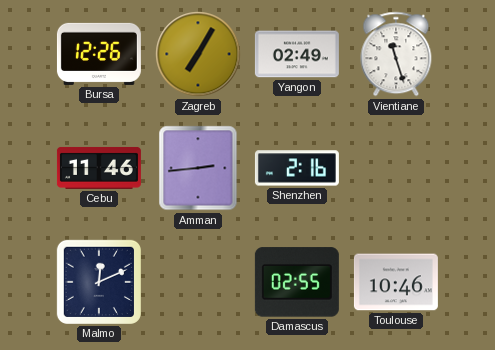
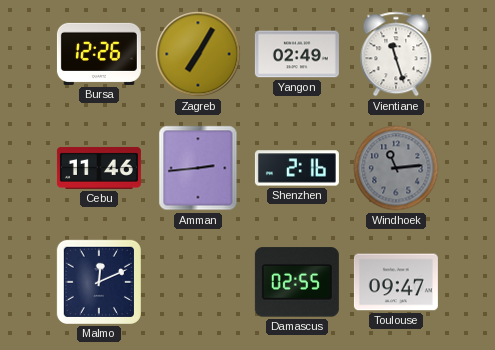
Windhoek: none -> 11:14 (396, 168)
Toulouse: 10:46 -> 09:47 (396, 282)
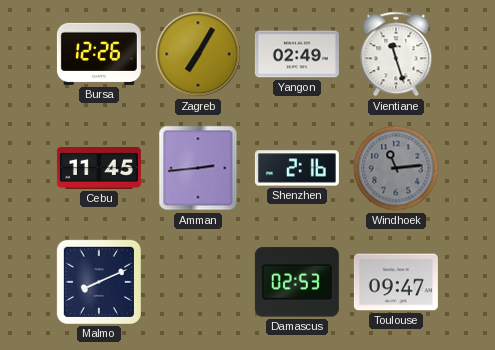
Cebu: 11:46 -> 11:45 (99, 168)
Malmo: 12:11 -> 8:11 (99, 282)
Damascus: 02:55 -> 02:53 (297, 282)
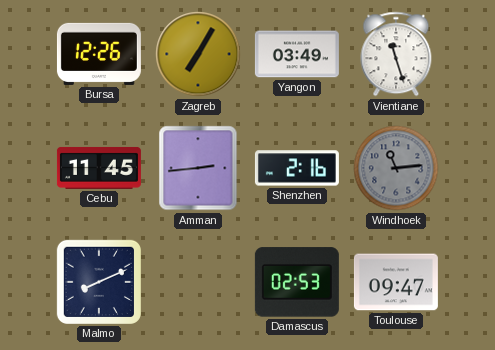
Yangon: 02:49 -> 03:49 (297, 54)
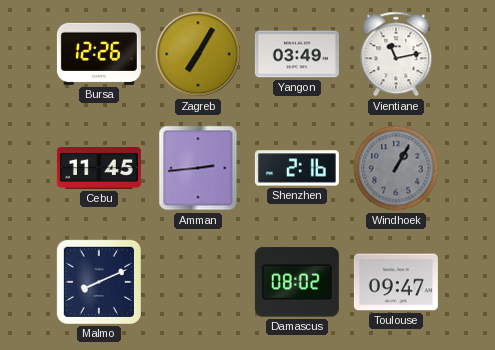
Vientiane: 11:27 -> 11:13 (396, 54)
Windhoek: 11:14 -> 1:05 (396, 168)
Damascus: 02:53 -> 08:02 (297, 282)
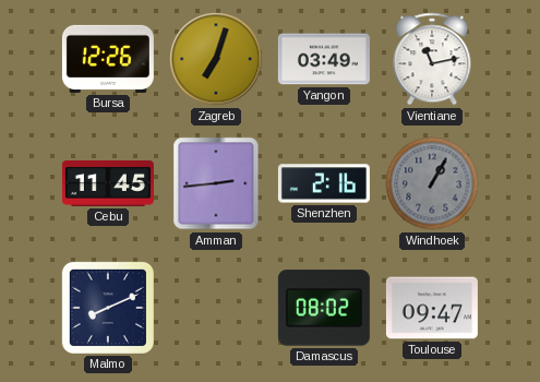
Zagreb: 7:05 -> 7:03 (216, 59)
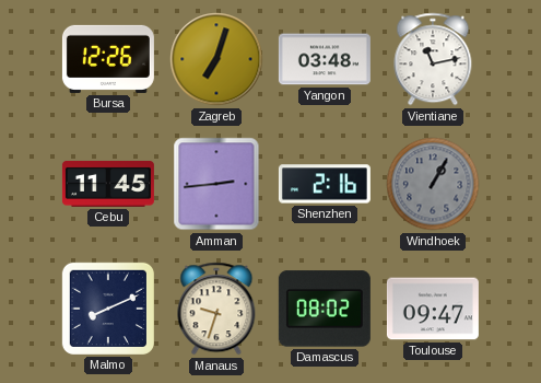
Yangon: 03:49 -> 03:48 (325, 59)
Manaus: none -> 9:33 (216, 309)
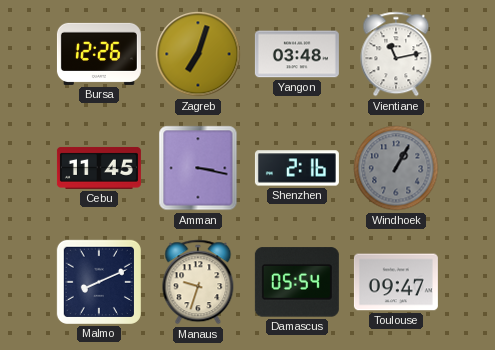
Amman: 2:44 -> 3:17 (198, 168)
Damascus: 08:02 -> 05:54 (297, 282)
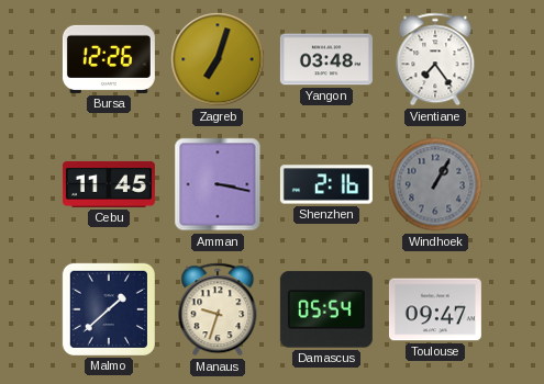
Vientiane: 11:13 -> 7:24 (435, 59)
Malmo: 8:11 -> 1:38 (109, 309)
